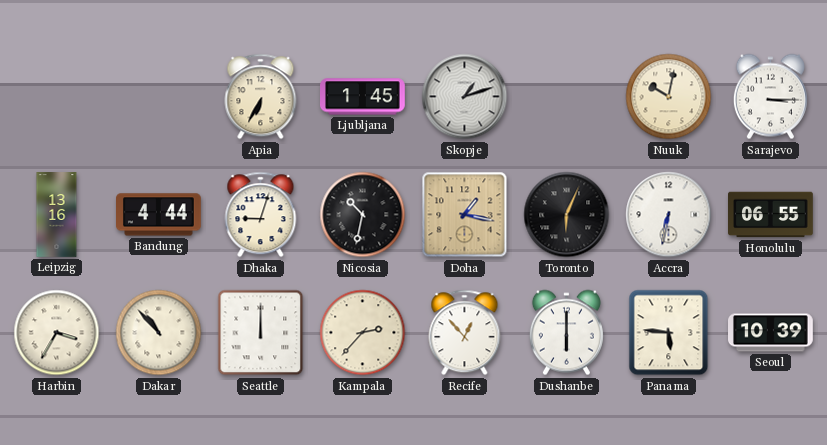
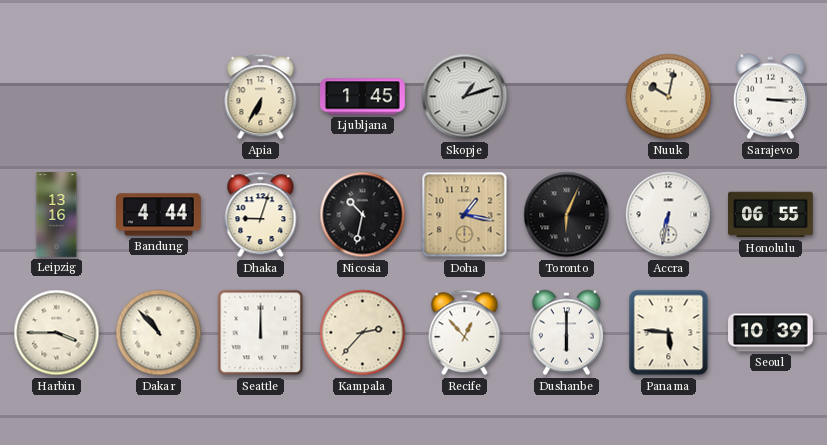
Harbin: 3:35 -> 3:45 (57, 333)
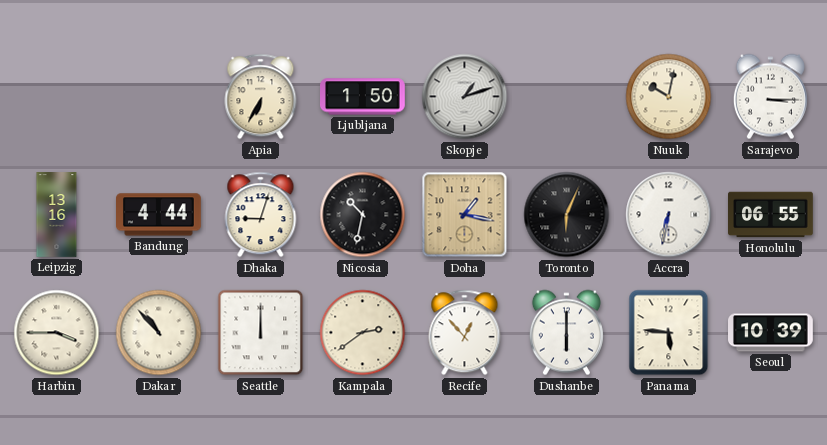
Ljubljana: 1:45 -> 1:50 (363, 97)
Kampala: 2:37 -> 2:39 (363, 333)
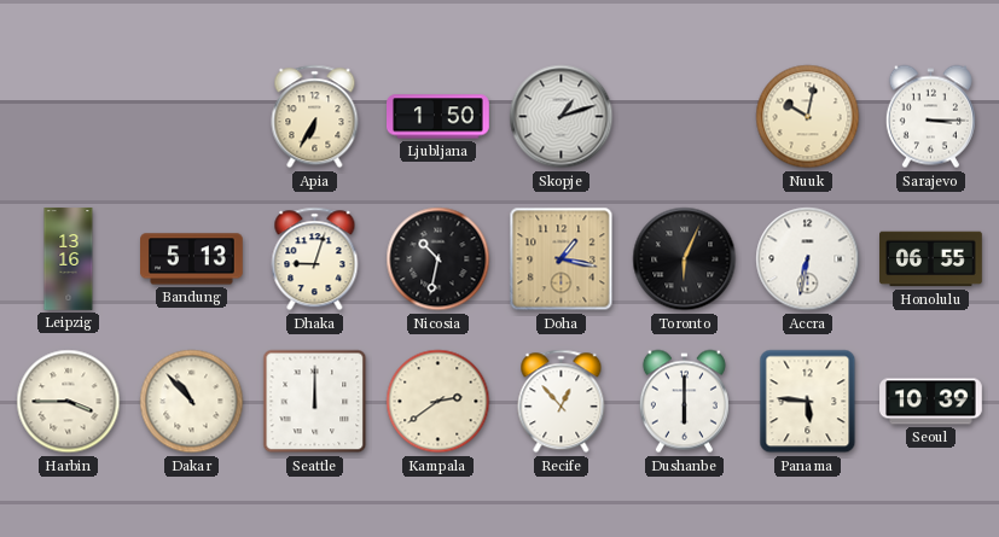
Bandung: 4:44 -> 5:13 (192, 259)
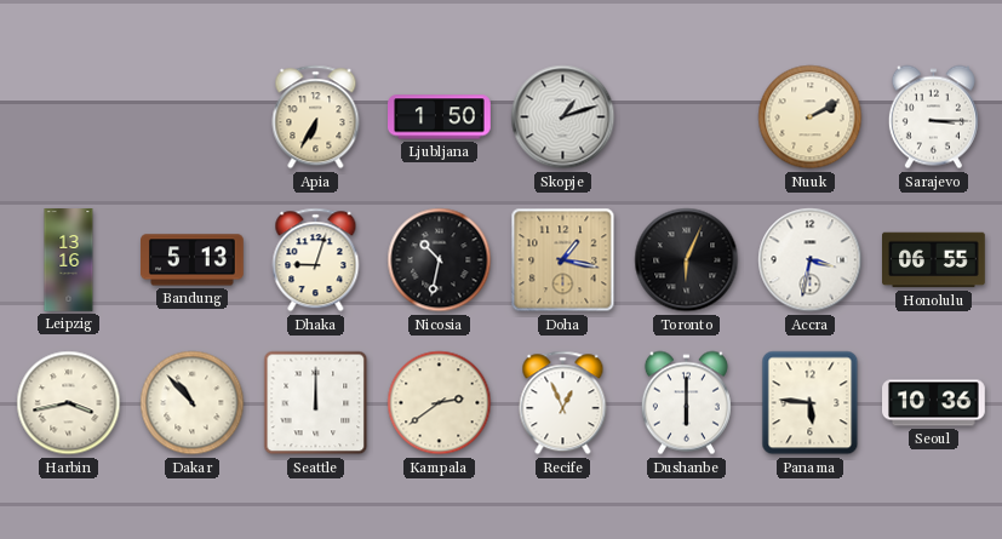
Nuuk: 10:02 -> 2:10 (811, 117)
Accra: 6:32 -> 3:32 (811, 260)
Harbin: 3:45 -> 3:43 (69, 403)
Recife: 12:53 -> 12:56 (563, 403)
Seoul: 10:39 -> 10:36 (934, 403)
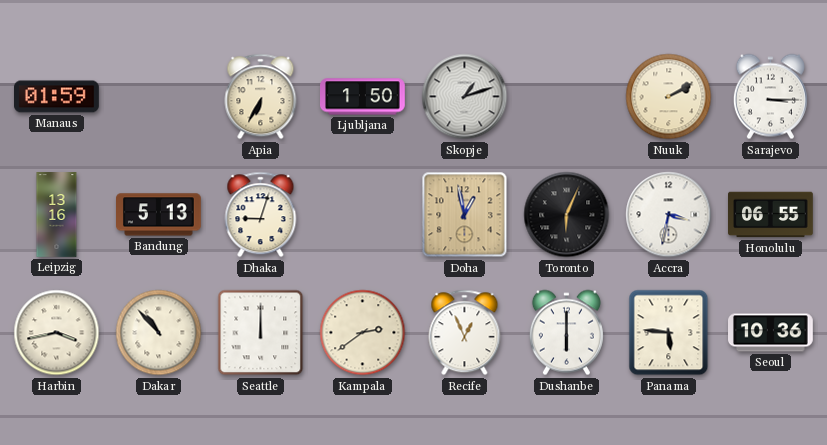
Manaus: none -> 01:59 (57, 97)
Nicosia: 10:32 -> none (440, 260)
Doha: 1:17 -> 12:58 (465, 215)
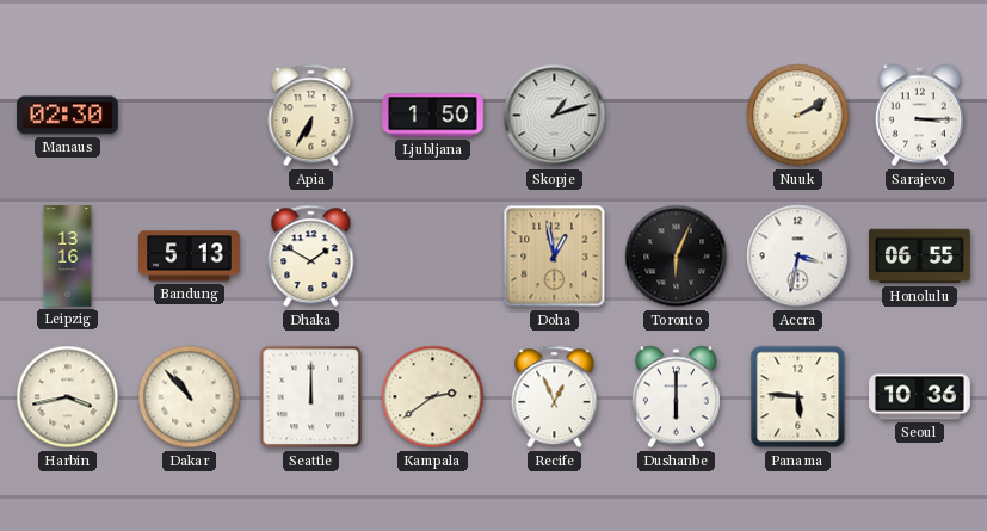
Manaus: 01:59 -> 02:30 (68, 116)
Dhaka: 9:03 -> 1:50 (311, 257)
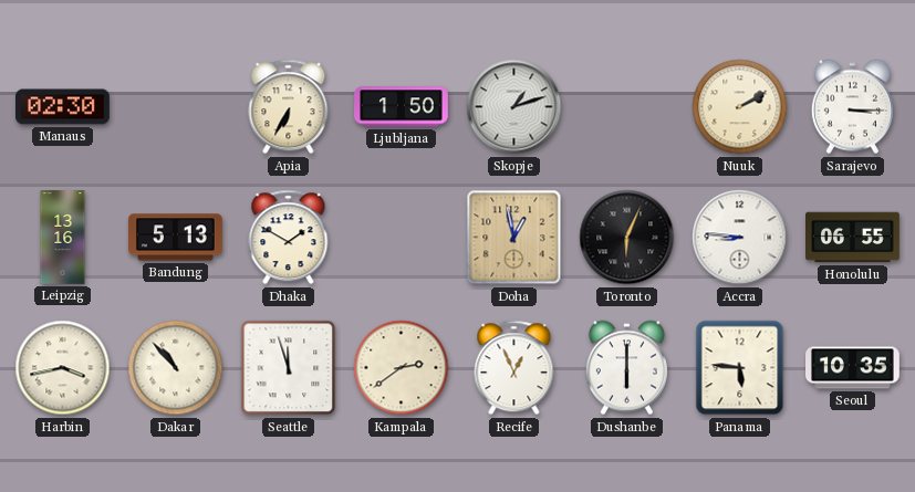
Accra: 3:32 -> 8:46 (740, 238)
Seattle: 12:00 -> 11:57 (289, 368)
Seoul: 10:36 -> 10:35 (853, 368)
